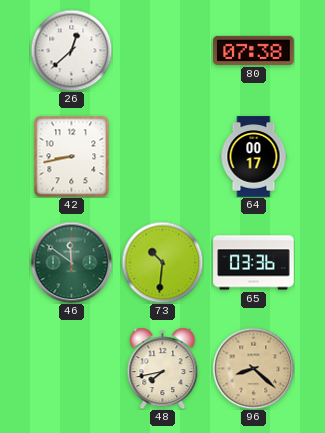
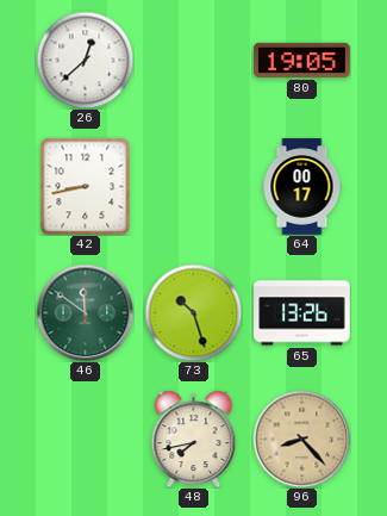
80: 07:38 -> 19:05 (302, 60)
73: 10:31 -> 10:27 (193, 312)
65: 03:36 -> 13:26 (302, 313)
96: 8:22 -> 8:23 (301, 439)
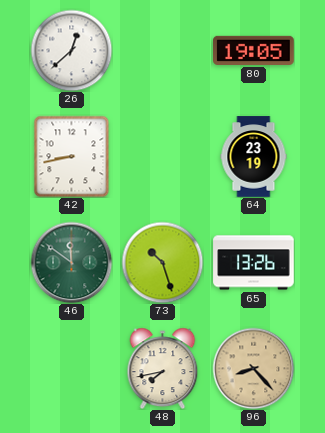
64: 00:17 -> 23:19 (254, 157)
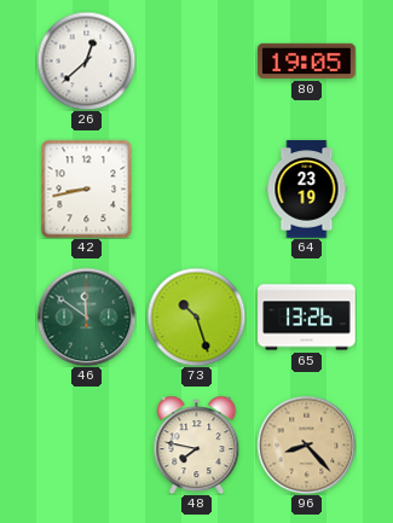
48: 7:43 -> 7:47 (197, 444)
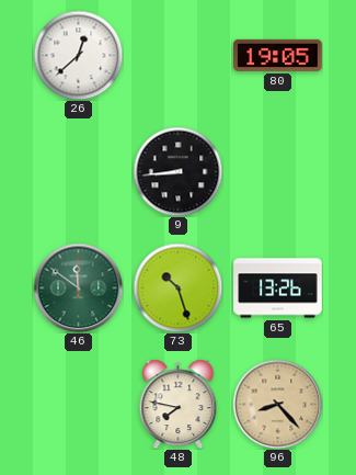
42: 8:43 -> none (87, 188)
9: none -> 8:44 (177, 171)
64: 23:19 -> none (307, 190)
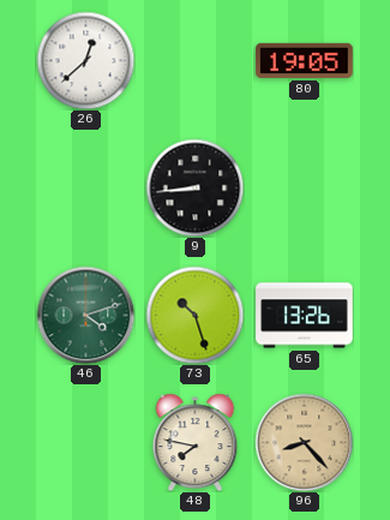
46: 11:51 -> 4:12 (85, 315)
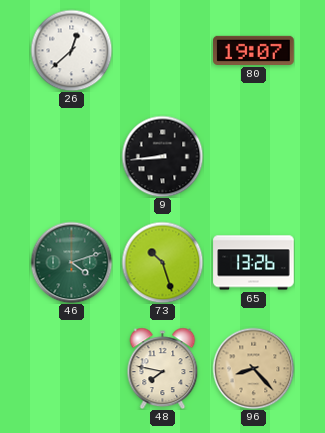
80: 19:05 -> 19:07 (254, 50)
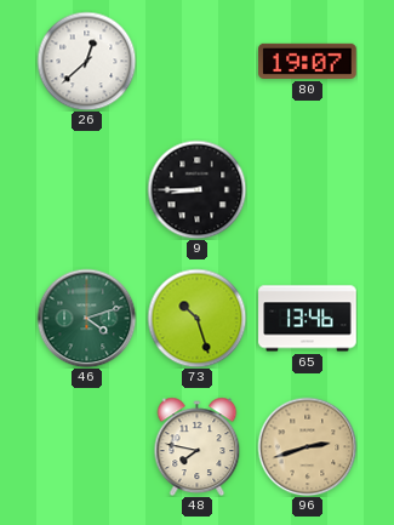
9: 8:44 -> 8:45 (196, 189)
65: 13:26 -> 13:46 (308, 319)
96: 8:23 -> 2:42 (307, 446)
